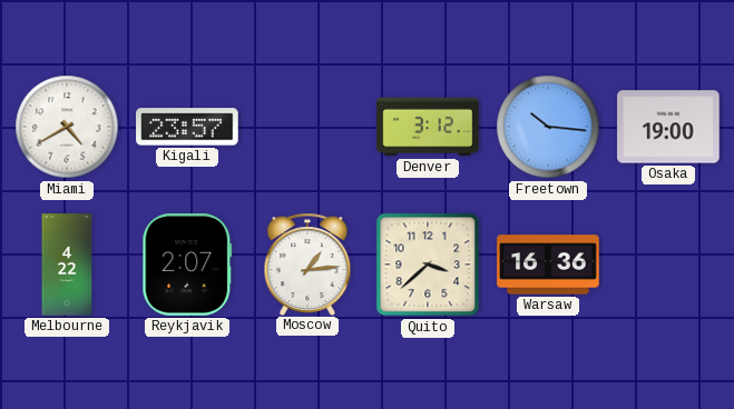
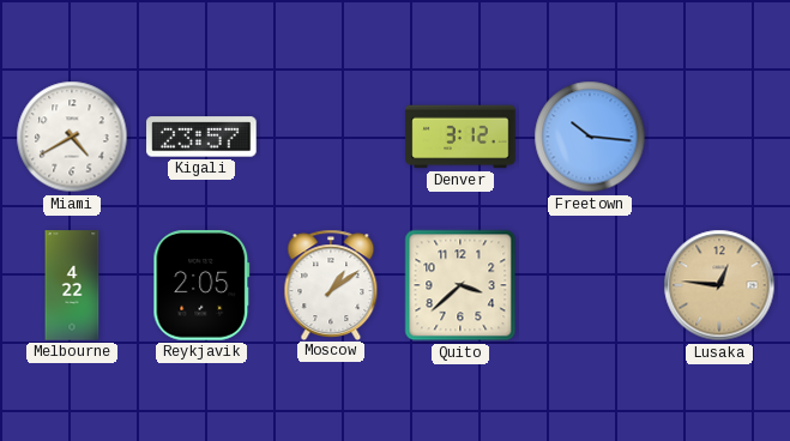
Osaka: 19:00 -> none (668, 127)
Reykjavik: 2:07 -> 2:05 (201, 285)
Moscow: 1:14 -> 1:09 (331, 284)
Warsaw: 16:36 -> none (548, 265)
Lusaka: none -> 12:46 (719, 285)
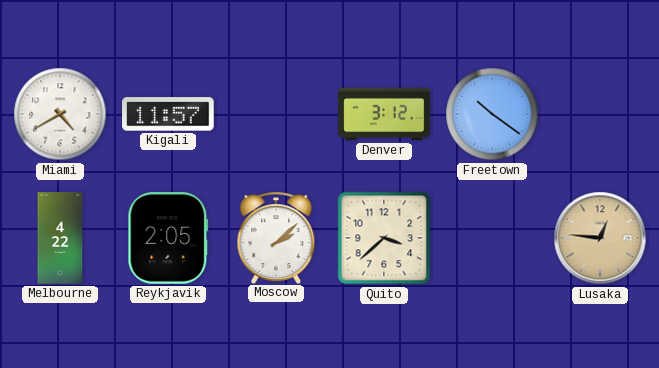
Kigali: 23:57 -> 11:57 (168, 114)
Freetown: 10:16 -> 10:21 (492, 114)
Moscow: 1:09 -> 2:08 (276, 237)
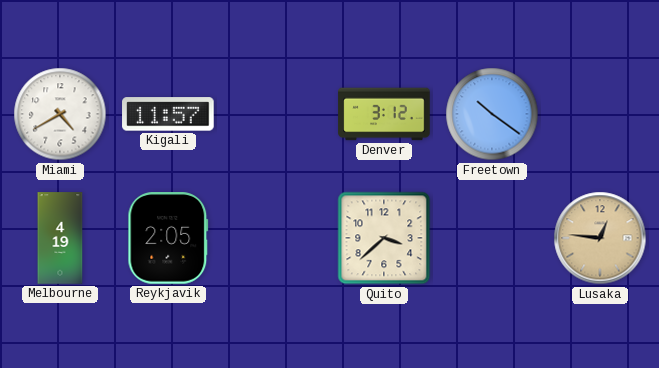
Melbourne: 4:22 -> 4:19 (60, 238)
Moscow: 2:08 -> none (276, 237)
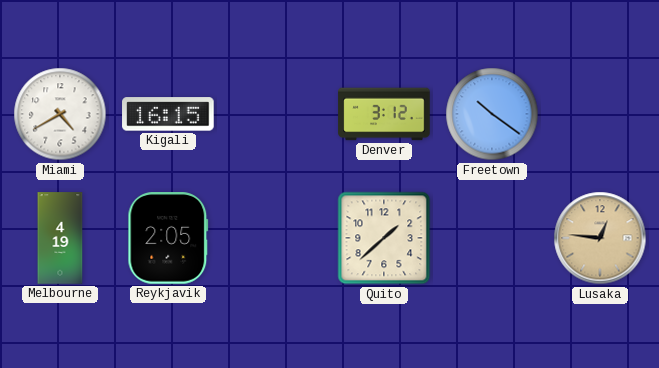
Kigali: 11:57 -> 16:15 (168, 114)
Quito: 3:38 -> 1:38 (384, 238)
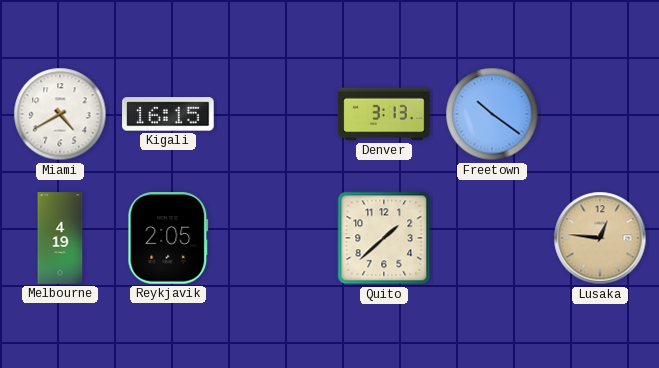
Denver: 3:12 -> 3:13 (384, 114)
